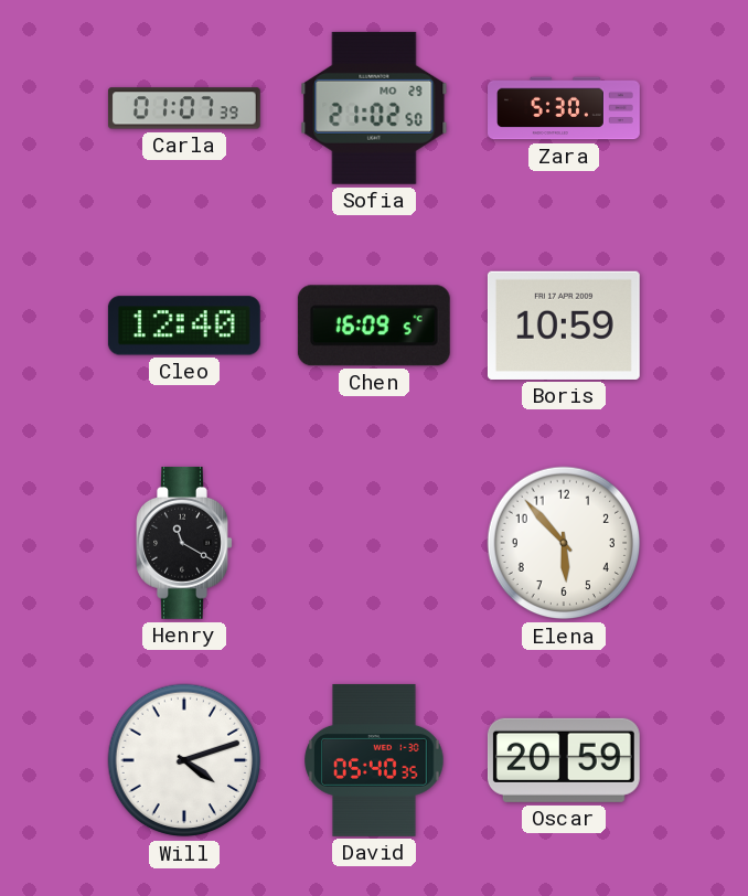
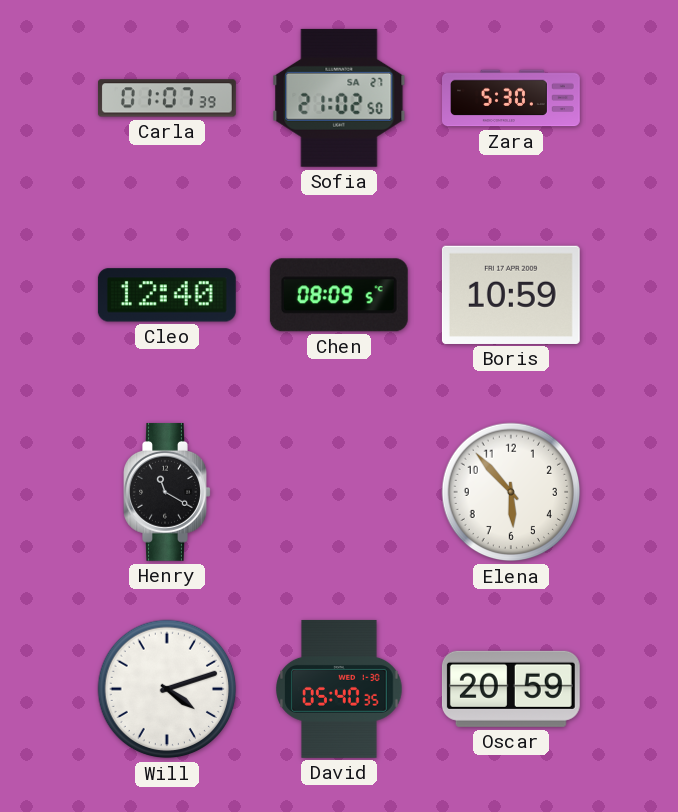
Sofia date: MO 29 -> SA 27 (339, 98)
Chen: 16:09 -> 08:09 (339, 295)
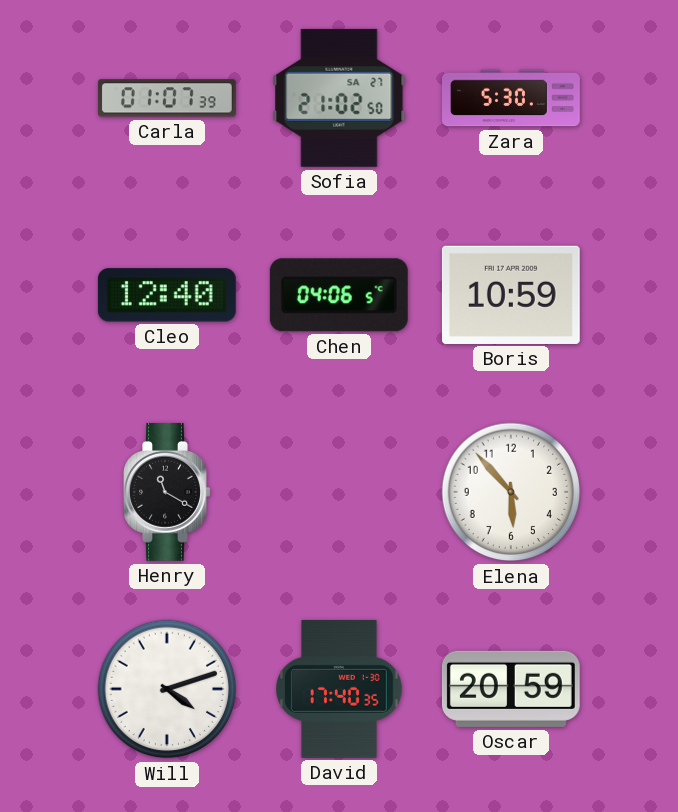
Chen: 08:09 -> 04:06 (339, 295)
David: 05:40 -> 17:40 (339, 689)
